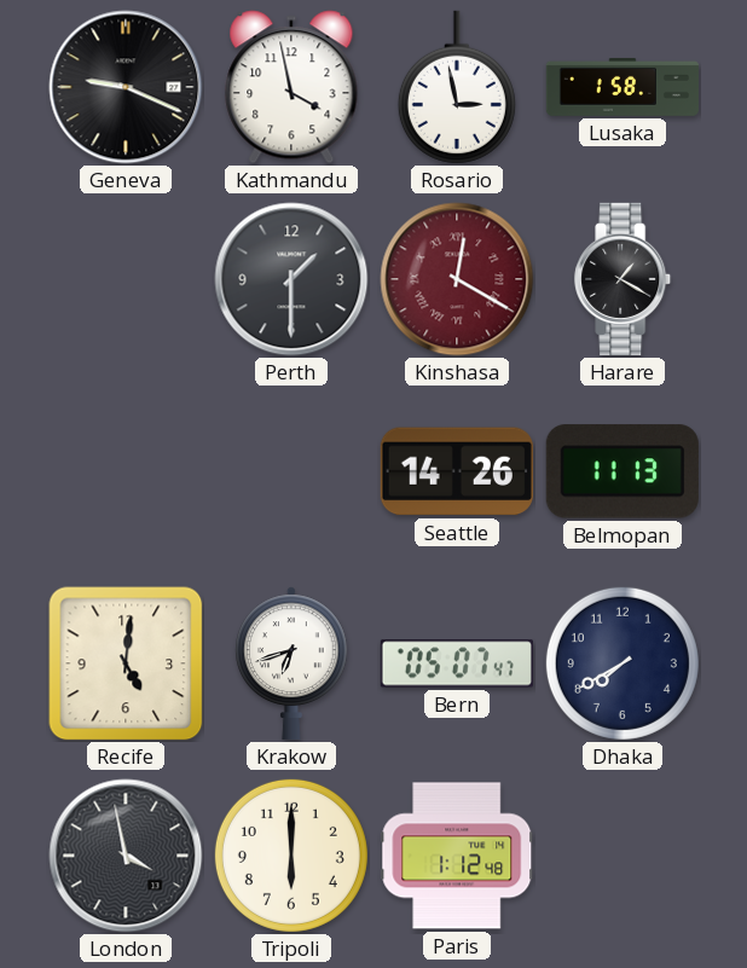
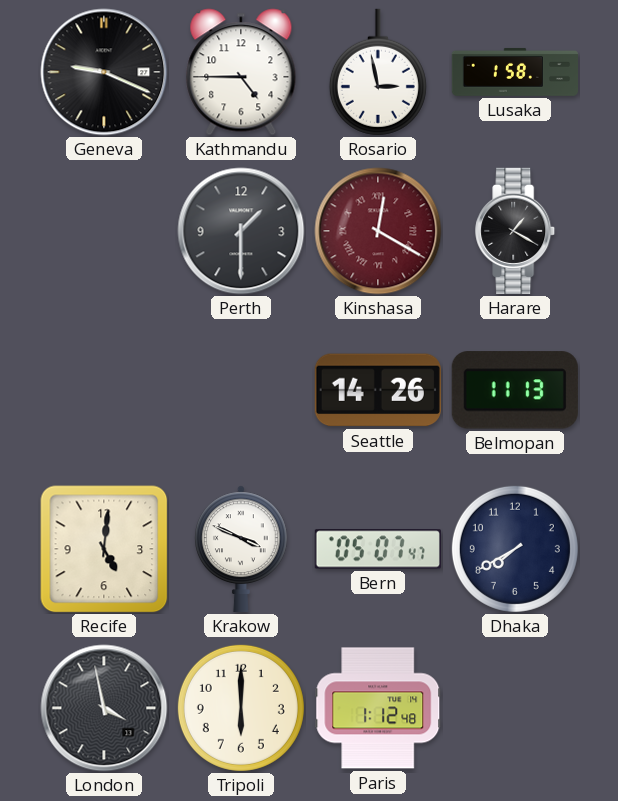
Kathmandu: 3:58 -> 4:45 (241, 72)
Krakow: 6:42 -> 3:49 (242, 549)
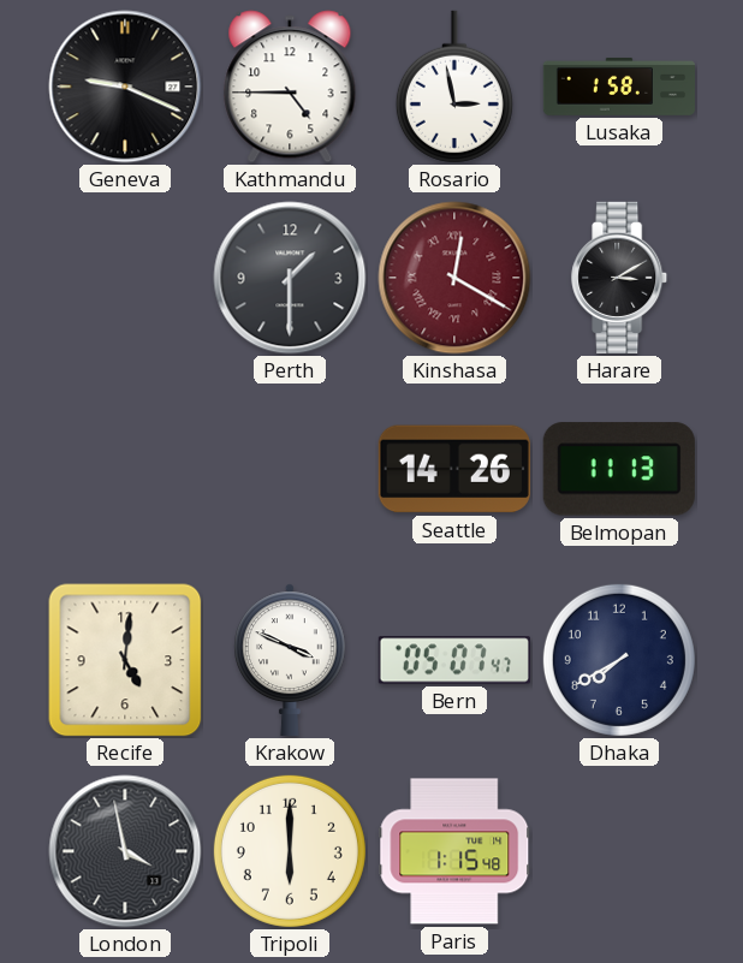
Harare: 1:20 -> 3:10 (620, 278)
Paris: 1:12 -> 1:15 (454, 851)
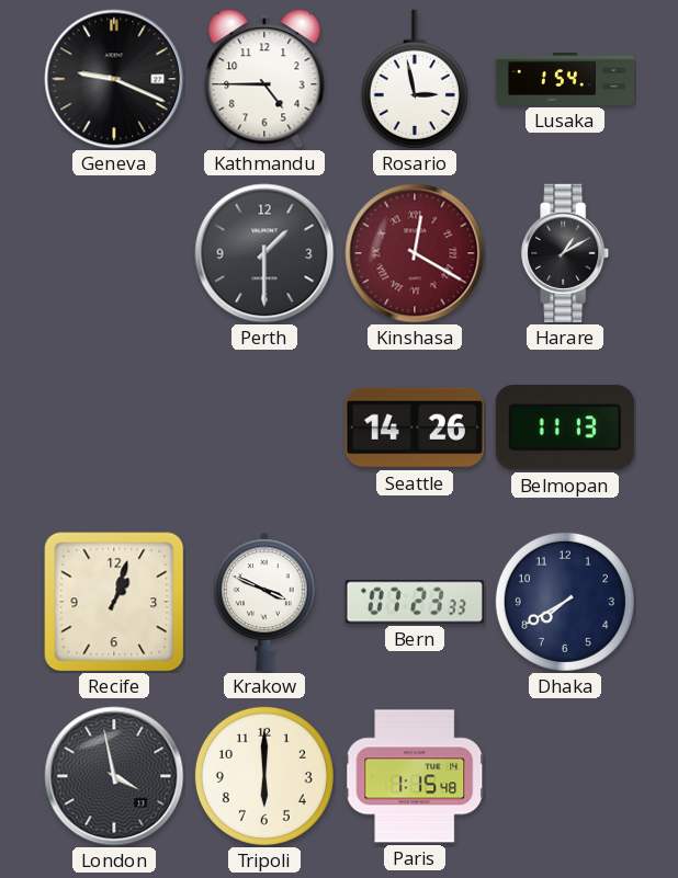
Lusaka: 1:58 -> 1:54 (564, 79)
Harare: 3:10 -> 1:10 (566, 253)
Recife: 5:01 -> 1:03 (114, 602)
Bern: 05:07 -> 07:23 (415, 602)
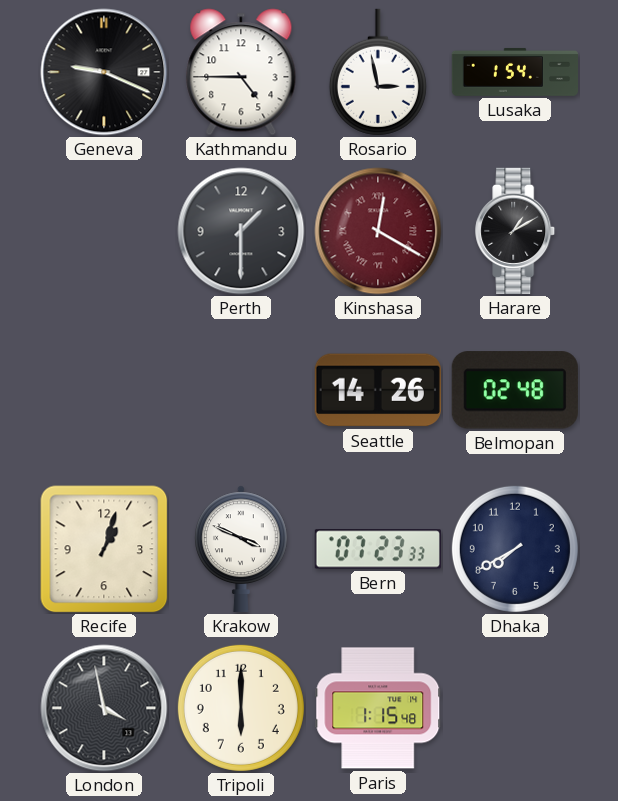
Belmopan: 11:13 -> 02:48 (515, 390)
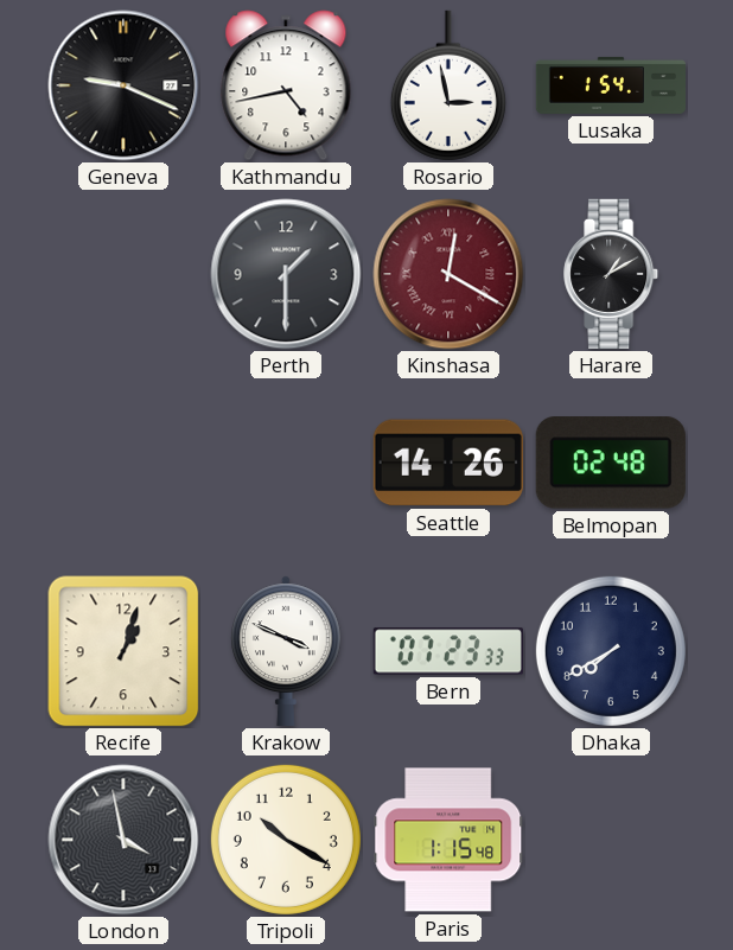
Kathmandu: 4:45 -> 4:43 (286, 85)
Tripoli: 6:00 -> 10:20 (286, 840)
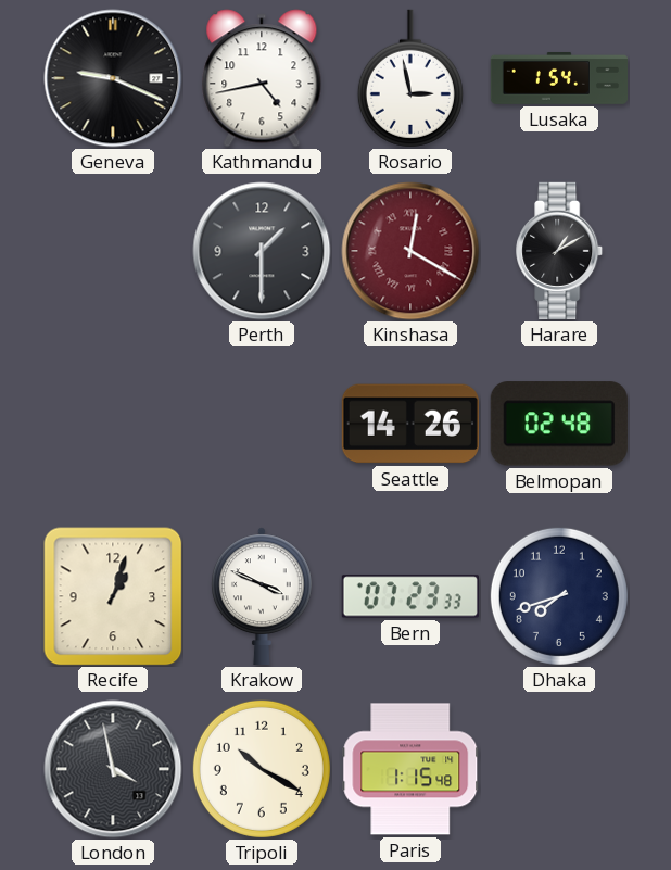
Dhaka: 7:40 -> 7:42 (559, 596)
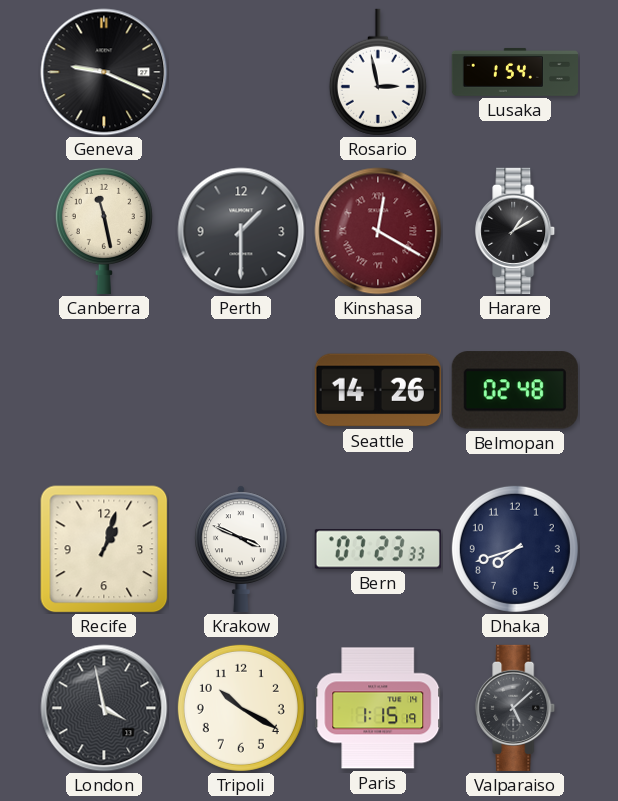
Kathmandu: 4:43 -> none (262, 78)
Canberra: none -> 11:28 (104, 230)
Paris: 1:15:48 -> 1:15:19 (378, 708)
Valparaiso: none -> 5:08 (516, 708)
